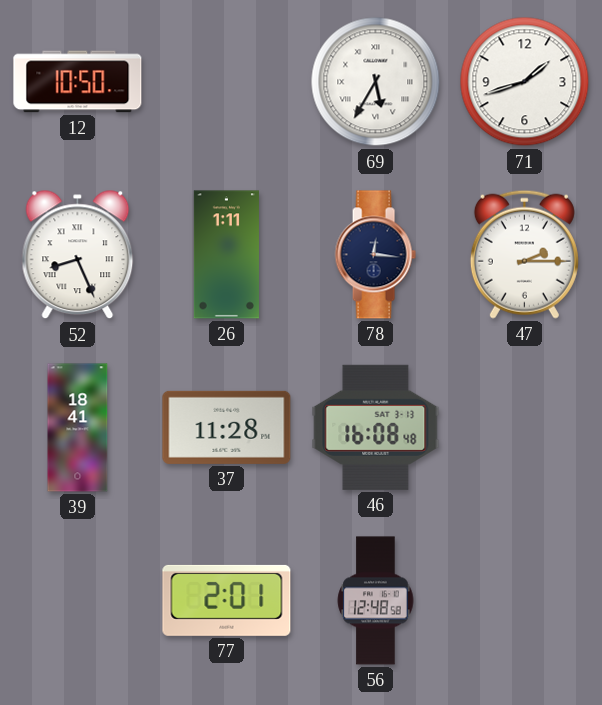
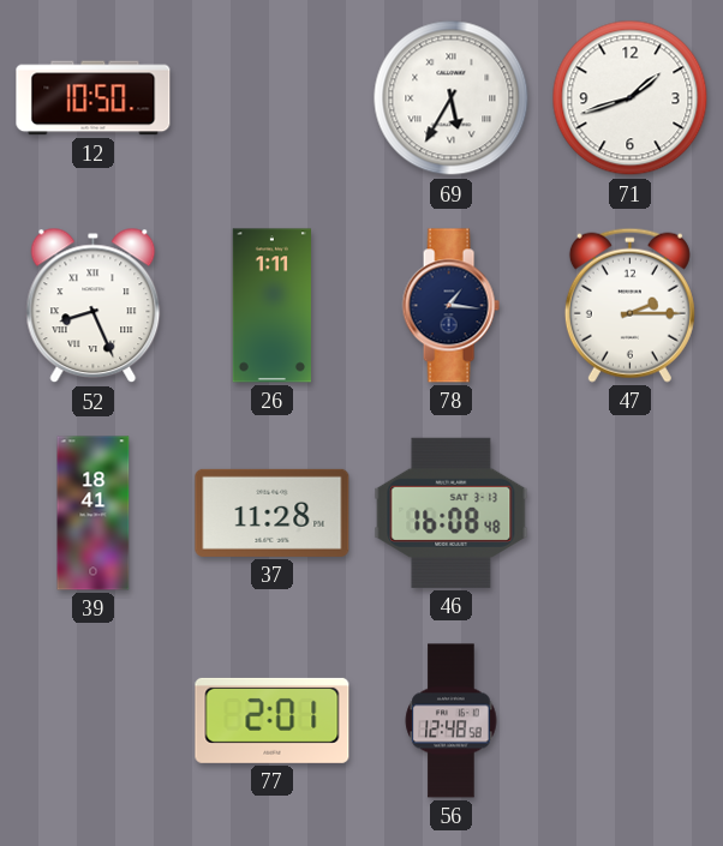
78: 12:16 -> 1:16 (450, 306)
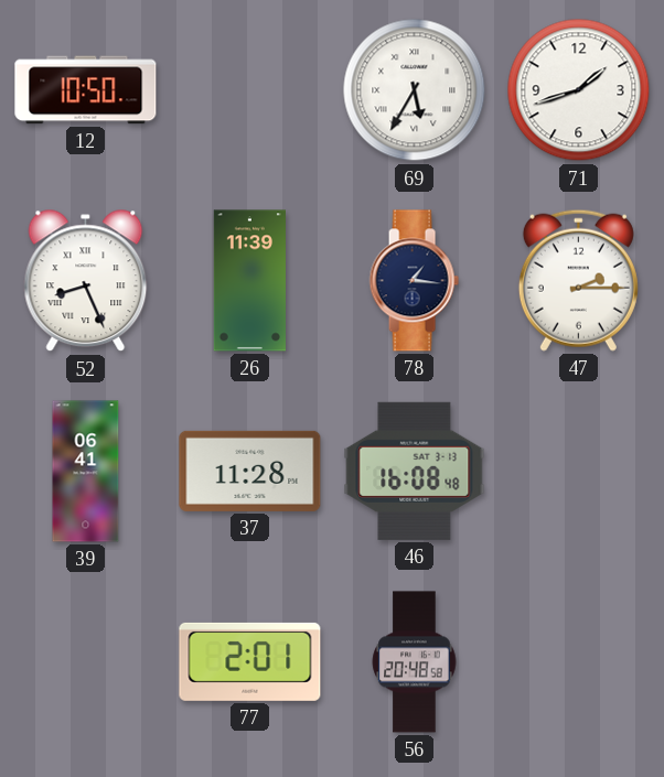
26: 1:11 -> 11:39 (249, 281)
39: 18:41 -> 06:41 (86, 472)
56: 12:48 -> 20:48 (415, 662)
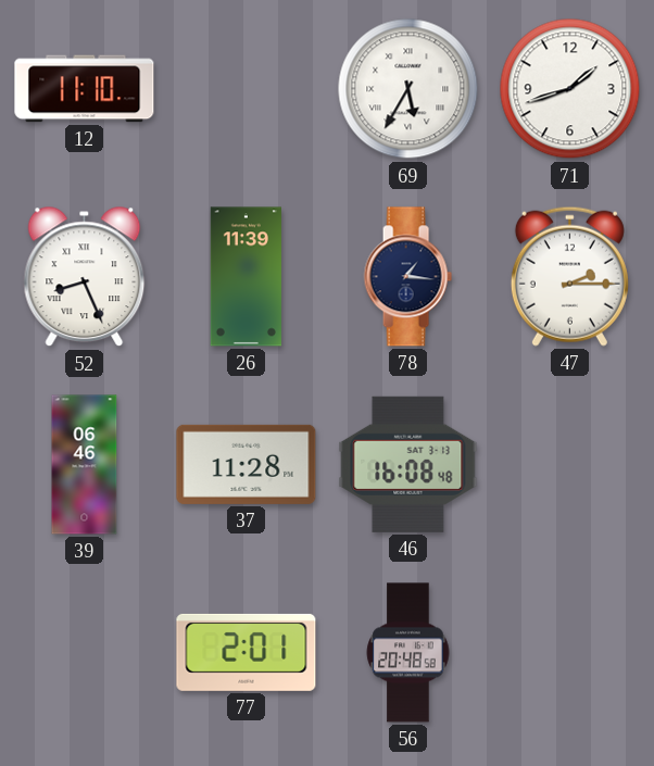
12: 10:50 -> 11:10 (85, 89)
39: 06:41 -> 06:46 (85, 465)
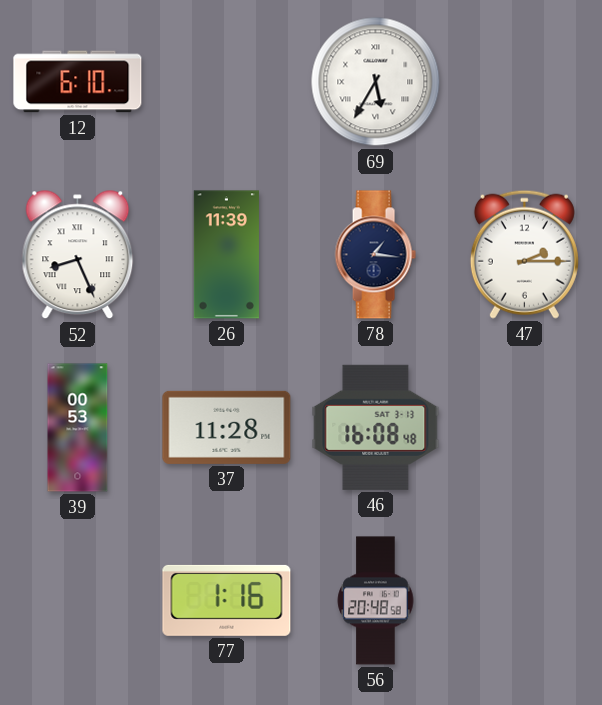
12: 11:10 -> 6:10 (78, 82)
71: 1:42 -> none (570, 89)
39: 06:46 -> 00:53 (78, 428)
77: 2:01 -> 1:16 (227, 600)
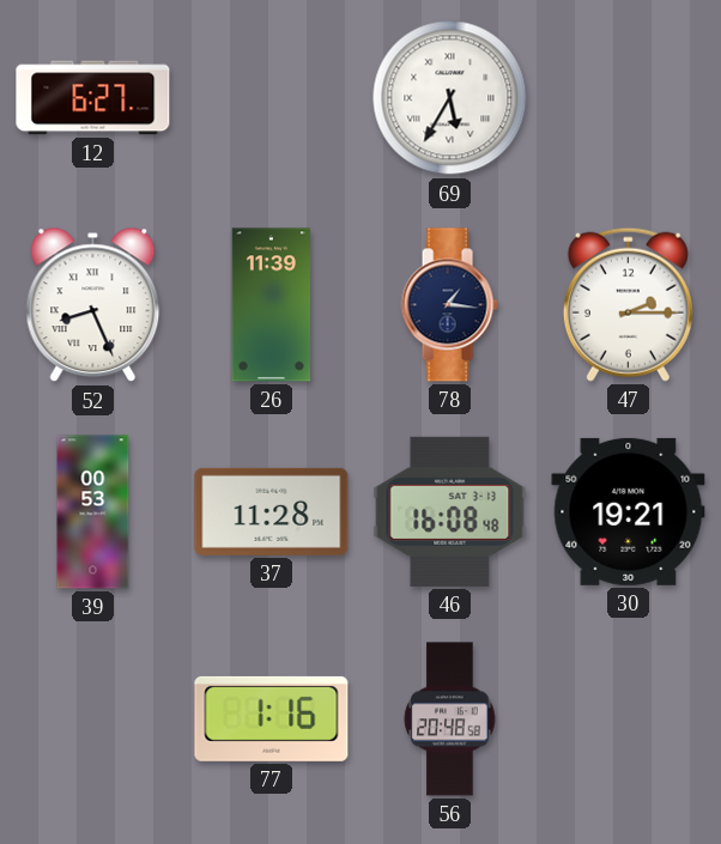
12: 6:10 -> 6:27 (93, 98)
30: none -> 19:21 (629, 511)
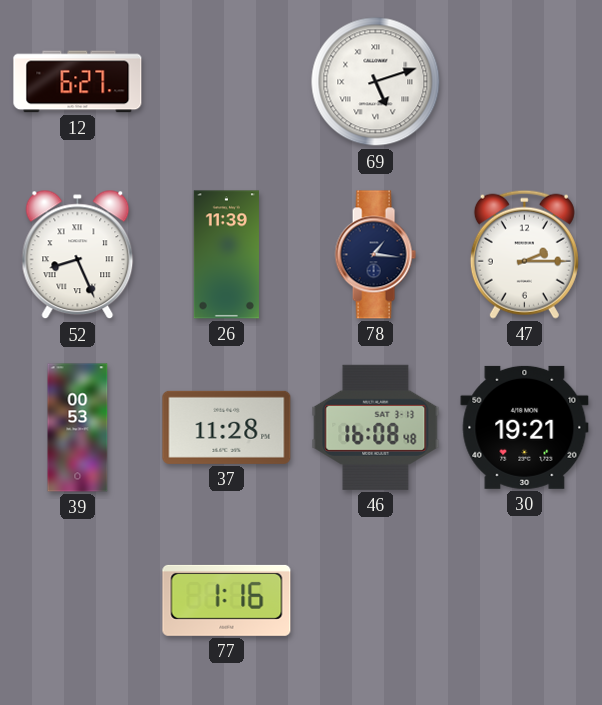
69: 5:35 -> 5:12 (376, 82)
56: 20:48 -> none (450, 719)
